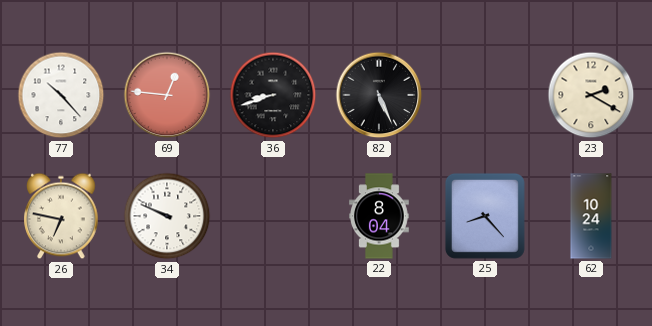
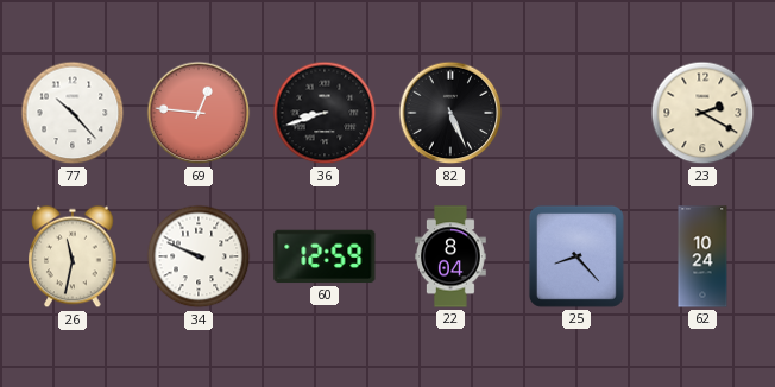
26: 6:47 -> 11:32 (73, 256)
60: none -> 12:59 (325, 256)
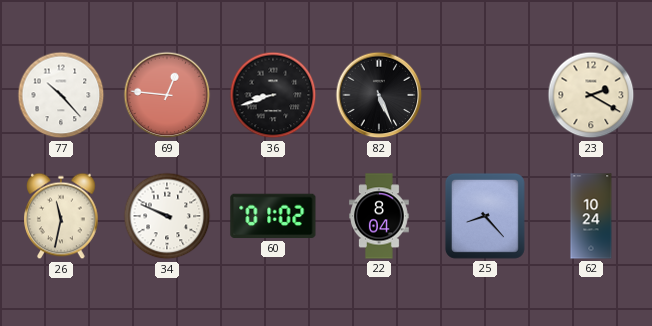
60: 12:59 -> 01:02 (273, 216)
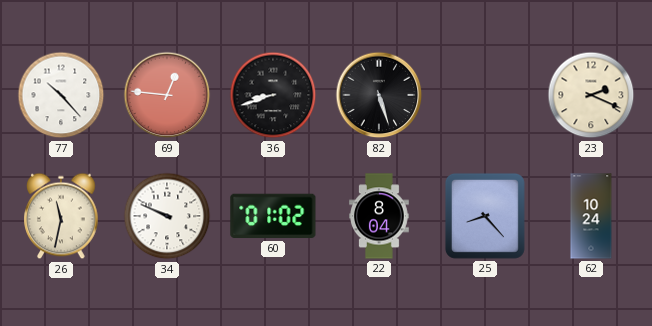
82: 5:26 -> 5:27 (379, 95)
23: 2:20 -> 2:19 (591, 95)
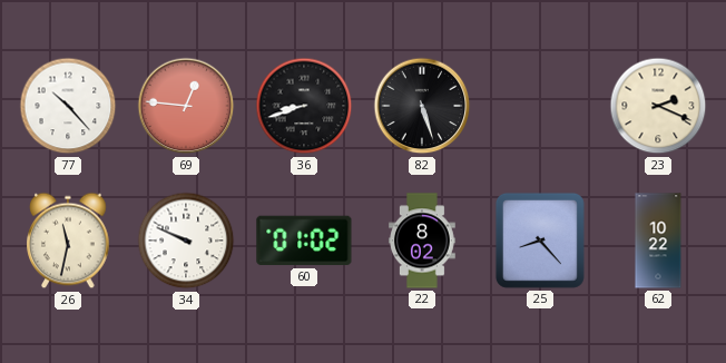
22: 8:04 -> 8:02 (423, 241)
62: 10:24 -> 10:22 (658, 241)
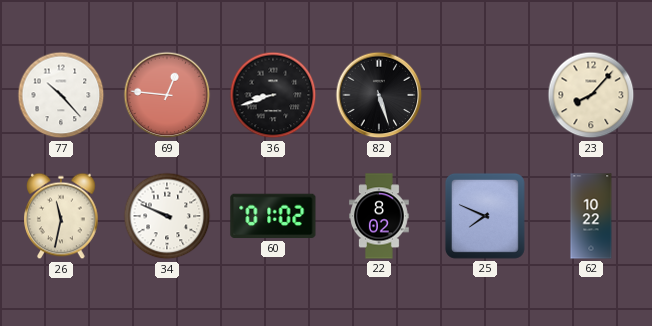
23: 2:19 -> 8:07 (591, 95)
25: 8:23 -> 7:49 (485, 216)
